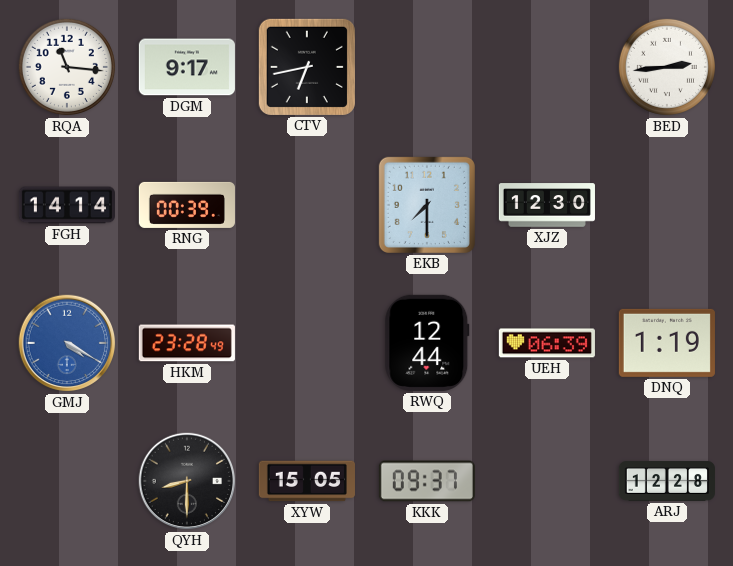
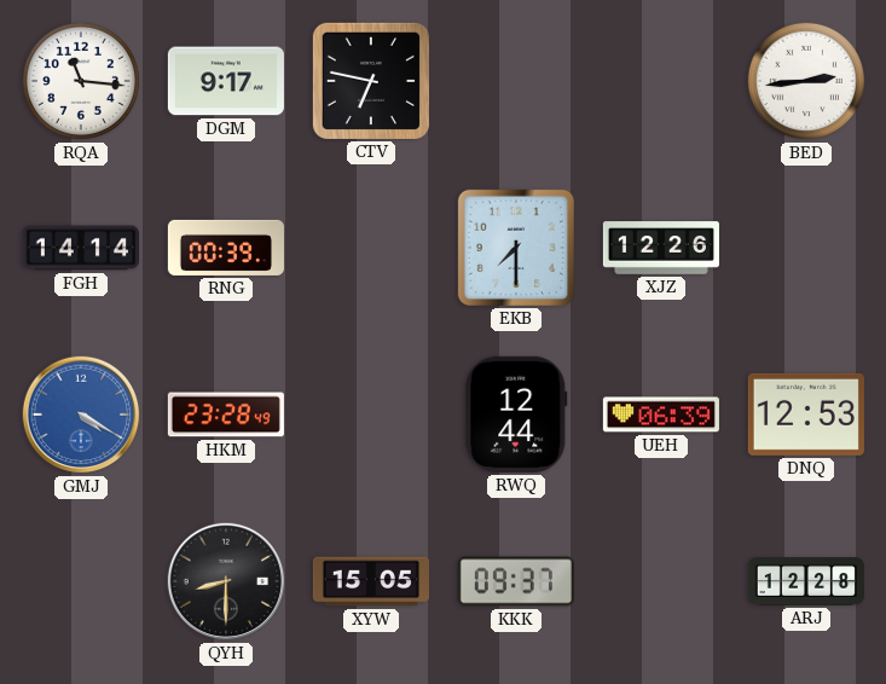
CTV: 6:43 -> 6:47 (371, 81)
XJZ: 12:30 -> 12:26 (661, 248)
DNQ: 1:19 -> 12:53 (806, 415)
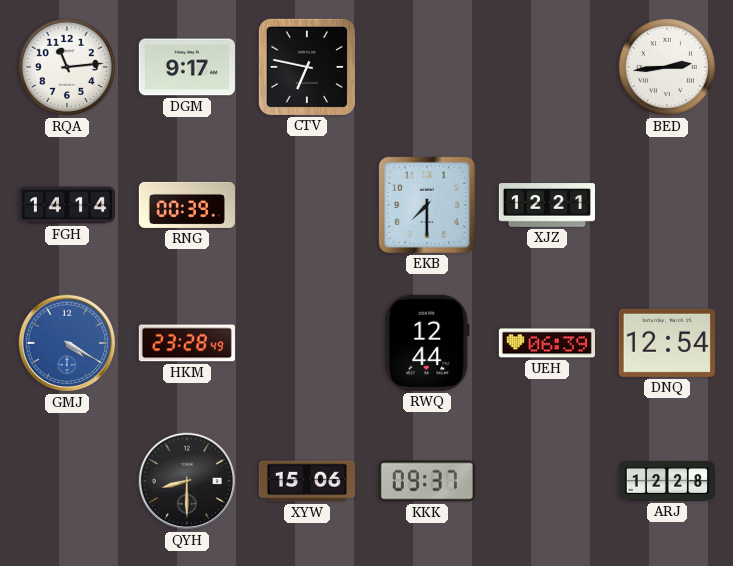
RQA: 11:16 -> 11:14 (67, 67)
XJZ: 12:26 -> 12:21 (547, 205)
DNQ: 12:53 -> 12:54 (667, 343)
XYW: 15:05 -> 15:06 (307, 481)
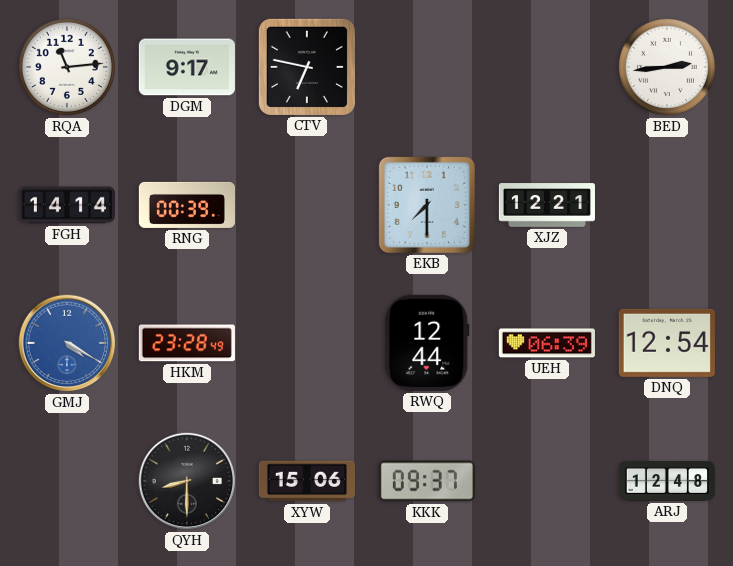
ARJ: 12:28 -> 12:48 (667, 481)
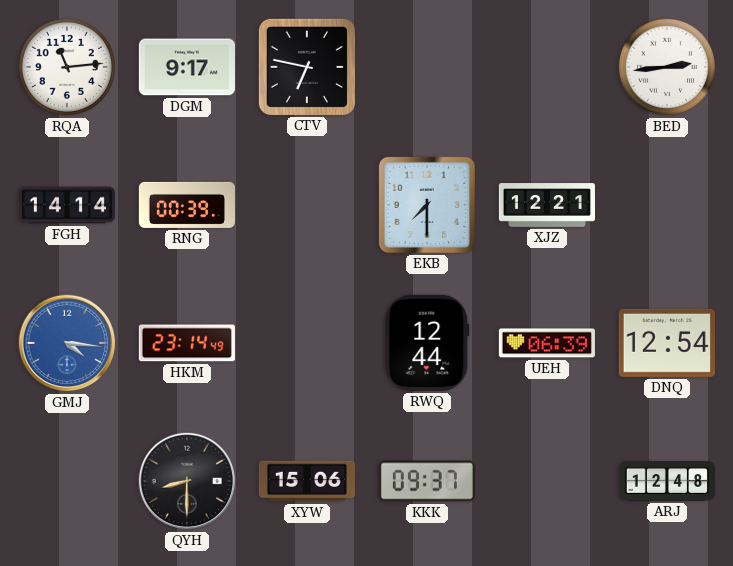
GMJ: 4:20 -> 4:16 (67, 343)
HKM: 23:28 -> 23:14 (187, 343)
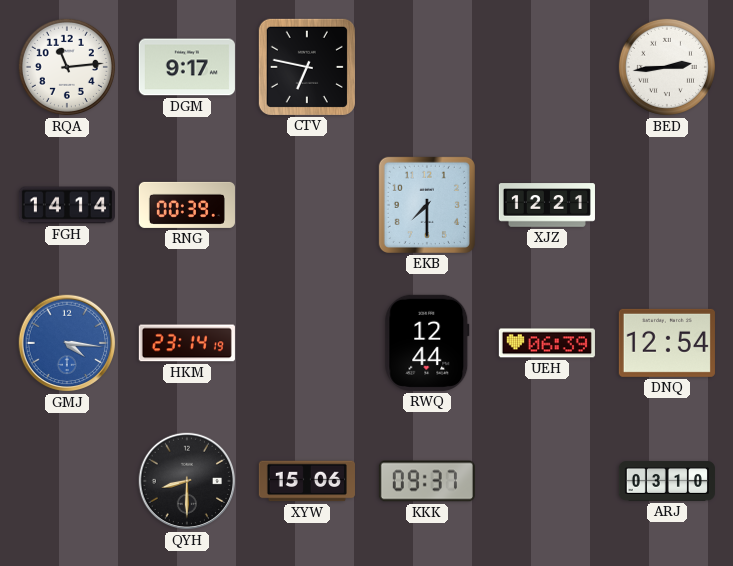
HKM: 23:14:49 -> 23:14:19 (187, 343)
ARJ: 12:48 -> 03:10 (667, 481)
